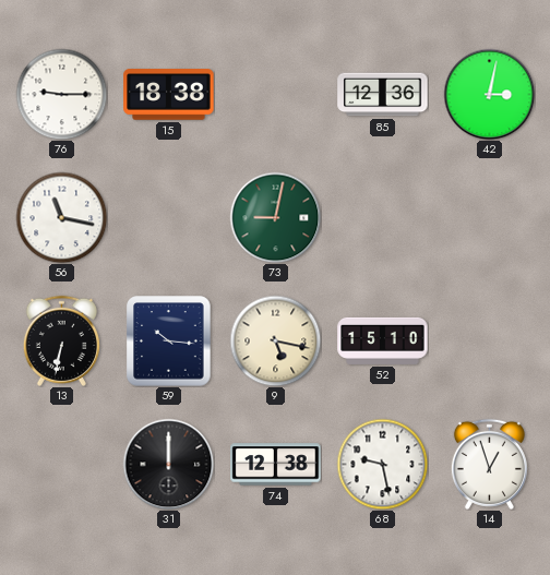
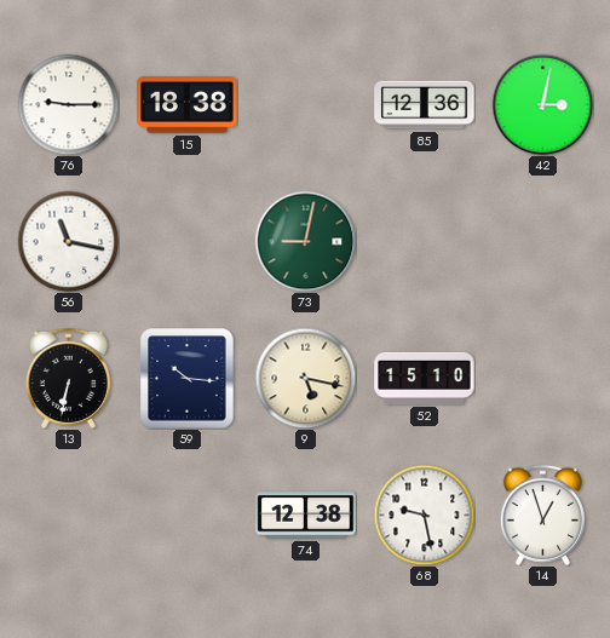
31: 12:00 -> none (168, 464)
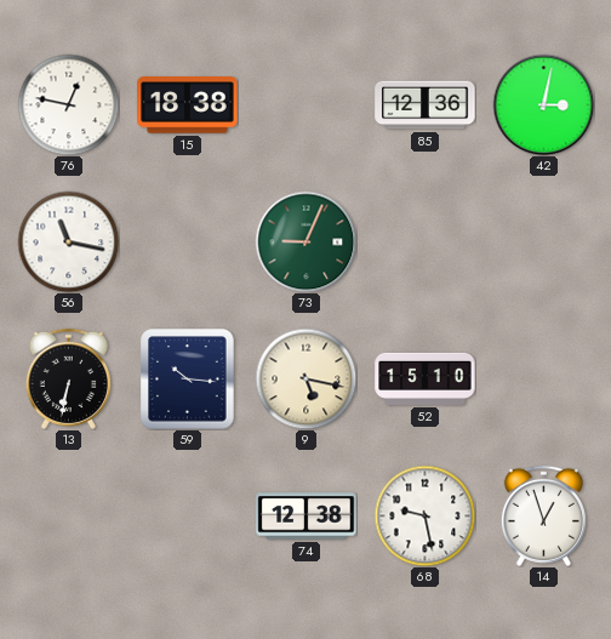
76: 9:15 -> 12:47 (68, 104)
73: 9:02 -> 9:04 (305, 241)
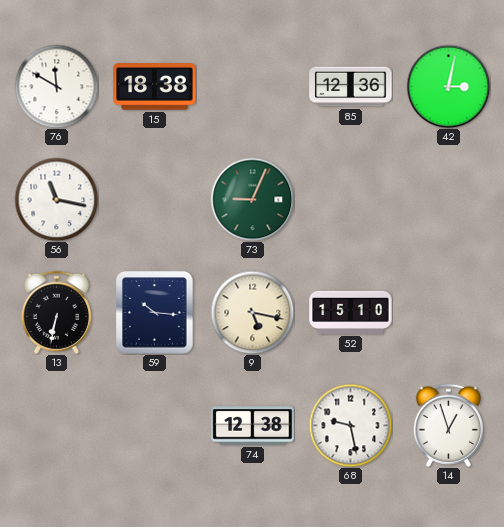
76: 12:47 -> 11:50 (56, 86)
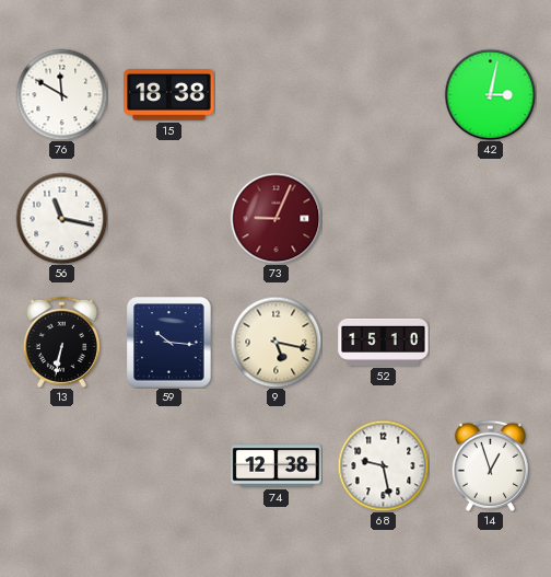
85: 12:36 -> none (351, 87)
73 dial: green -> burgundy (275, 218)
